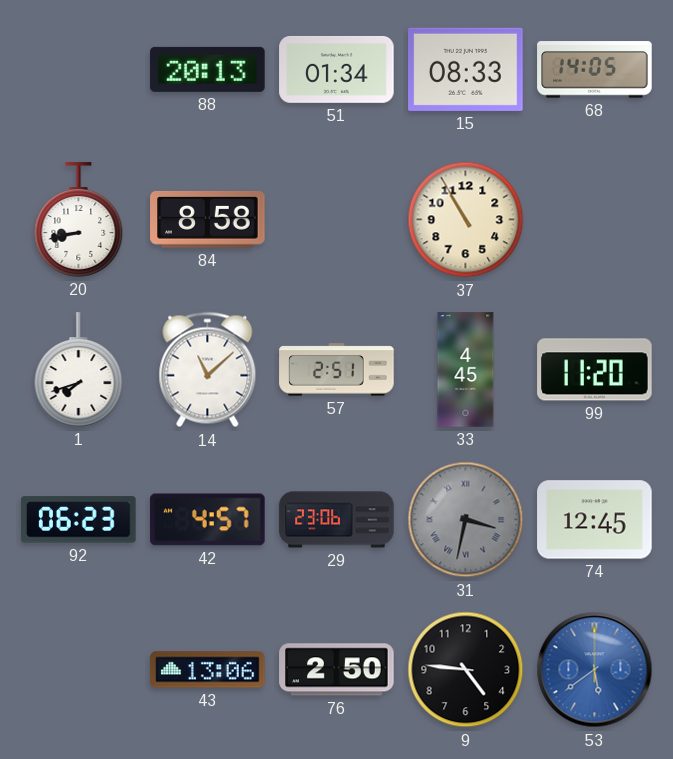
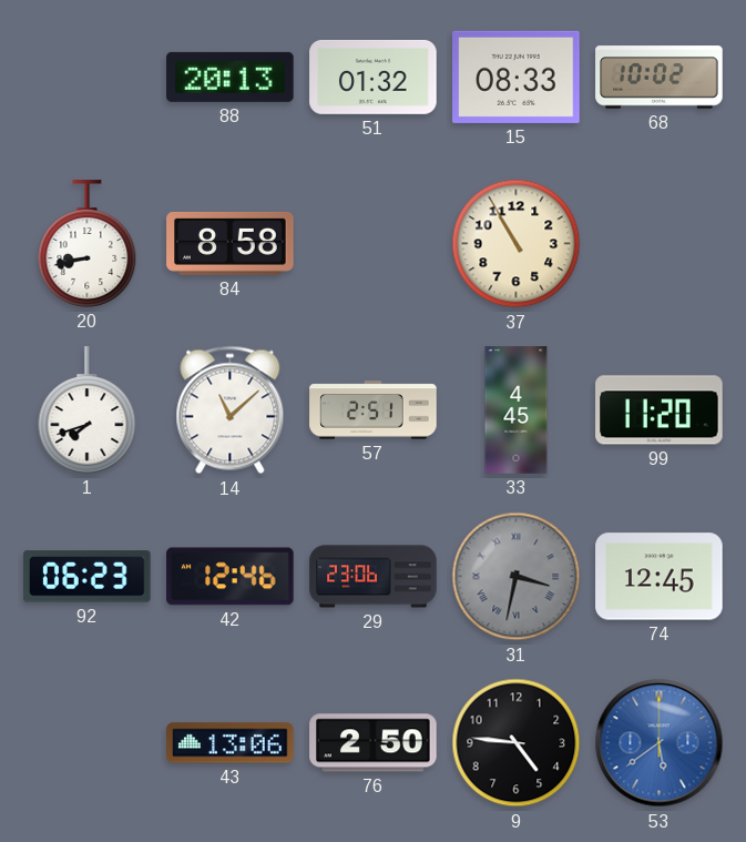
51: 01:34 -> 01:32 (374, 77)
68: 14:05 -> 10:02 (660, 78)
42: 4:57 -> 12:46 (231, 577)
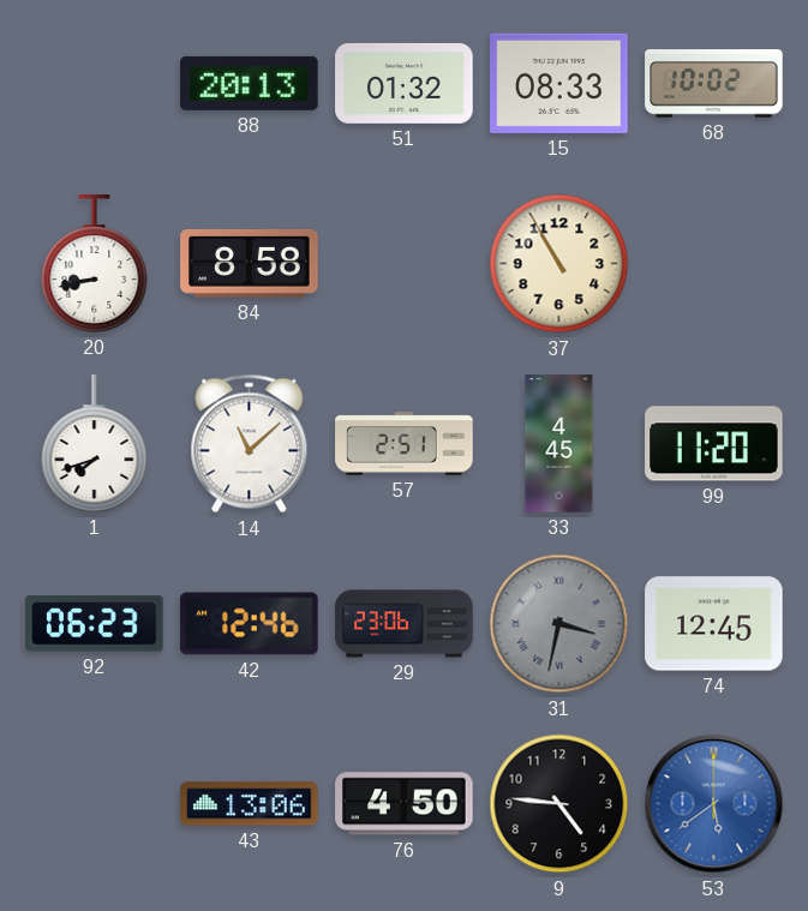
76: 2:50 -> 4:50 (405, 804)
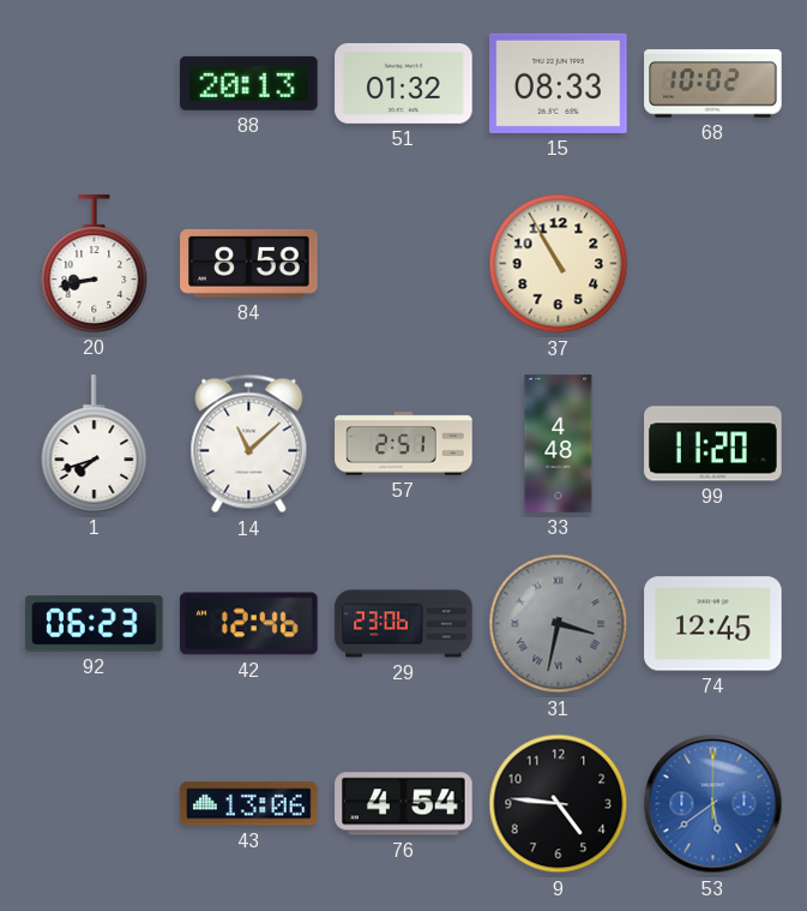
33: 4:45 -> 4:48 (559, 444)
76: 4:50 -> 4:54 (404, 804)
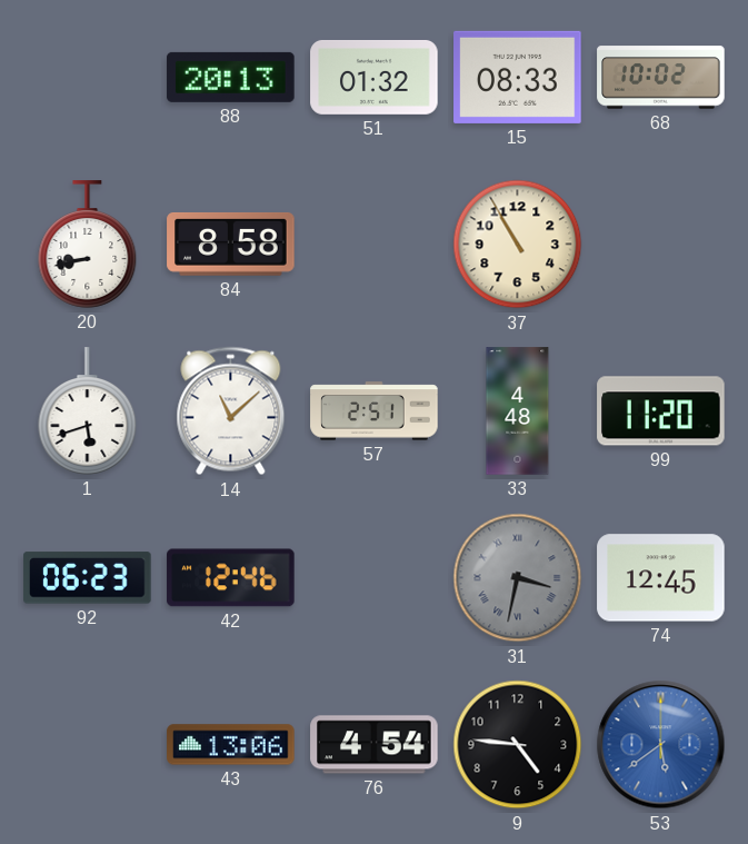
1: 7:42 -> 5:42 (88, 411)
29: 23:06 -> none (404, 624)
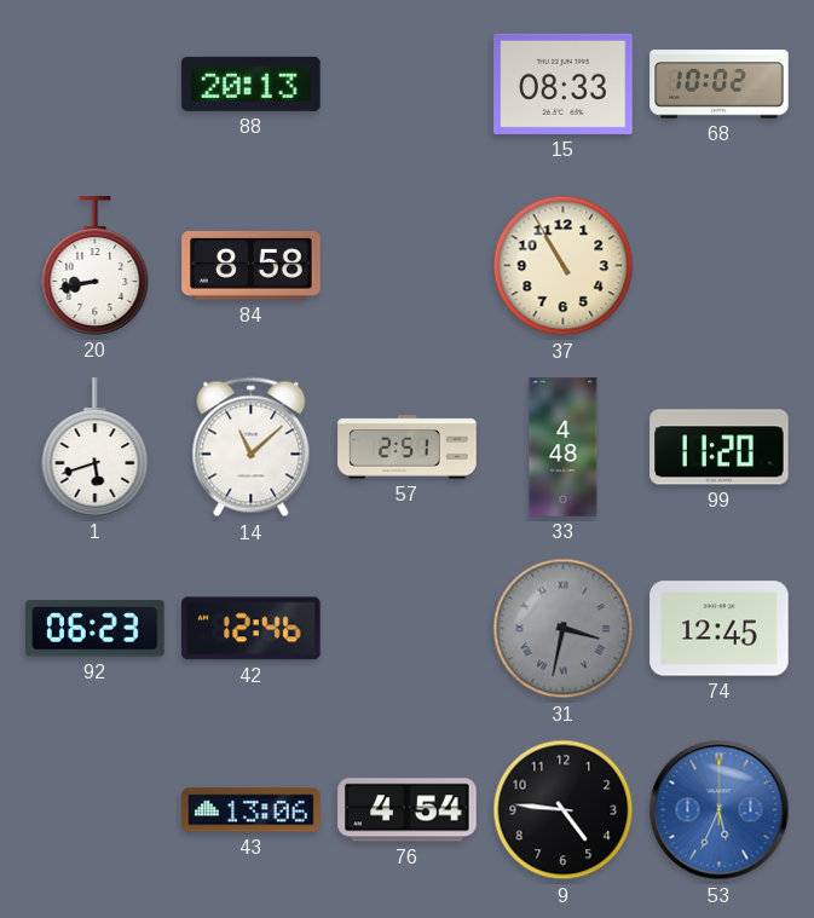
51: 01:32 -> none (375, 77)
53: 5:39 -> 5:34 (720, 810)
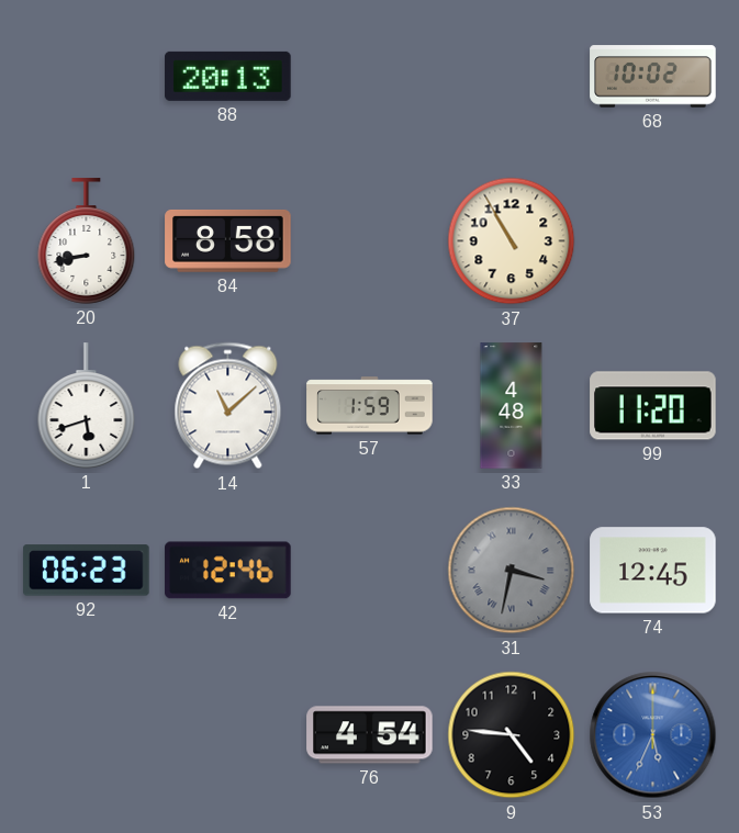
15: 08:33 -> none (564, 83)
57: 2:51 -> 1:59 (370, 406)
43: 13:06 -> none (252, 810)
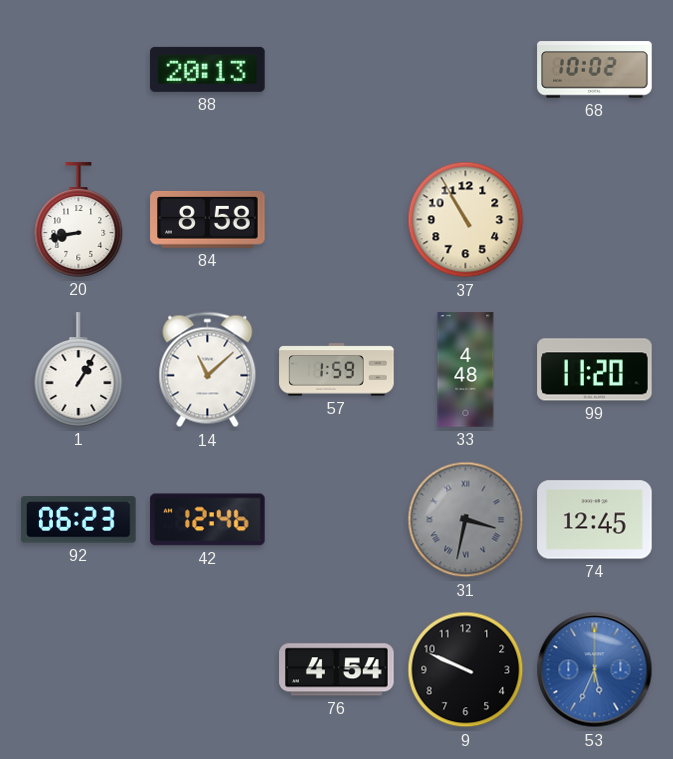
1: 5:42 -> 1:05 (79, 370)
9: 4:46 -> 9:49 (466, 670)
